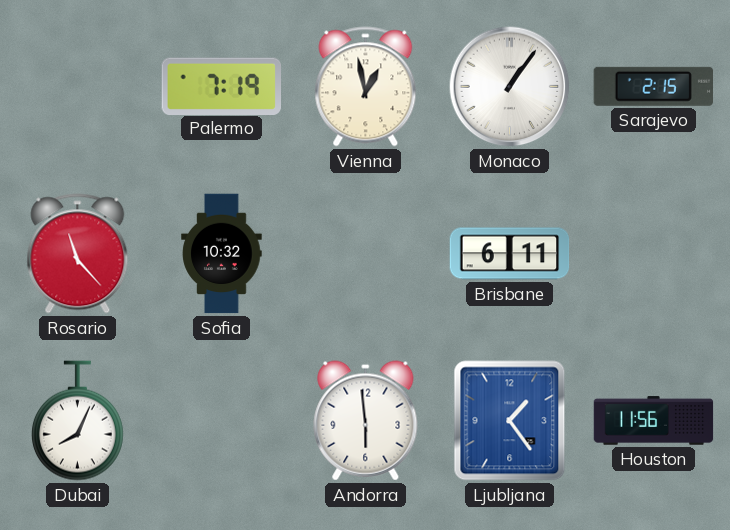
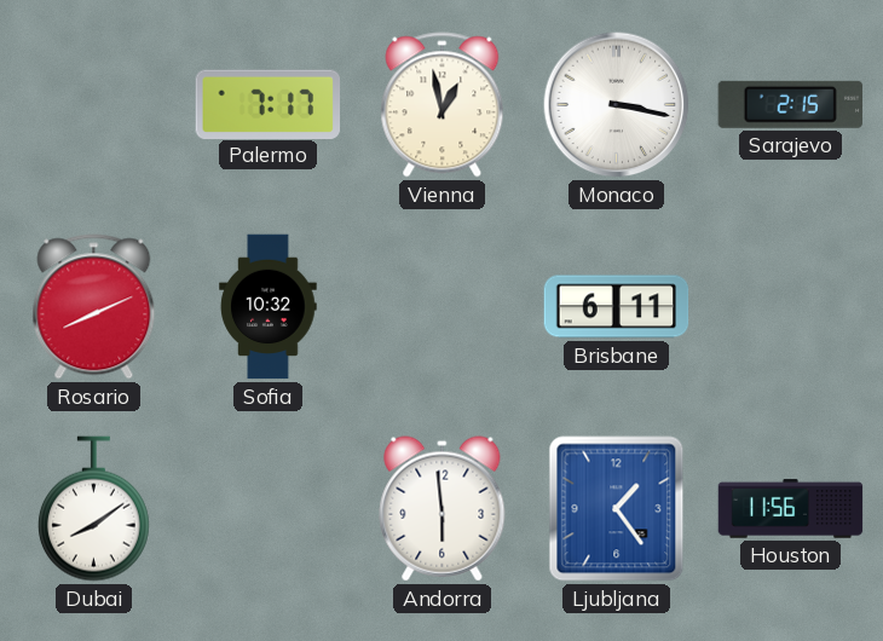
Palermo: 7:19 -> 7:17 (267, 104)
Monaco: 1:06 -> 3:17 (617, 105)
Rosario: 11:23 -> 8:11 (94, 307)
Dubai: 8:04 -> 8:09 (93, 509)
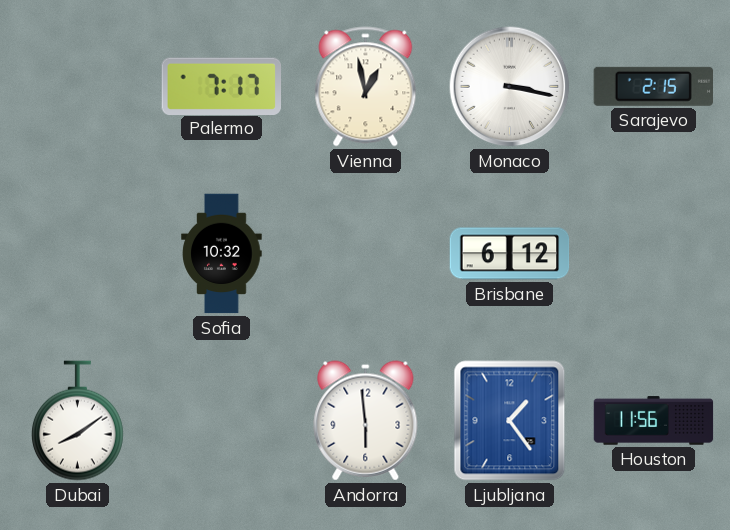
Rosario: 8:11 -> none (94, 307)
Brisbane: 6:11 -> 6:12 (510, 254)
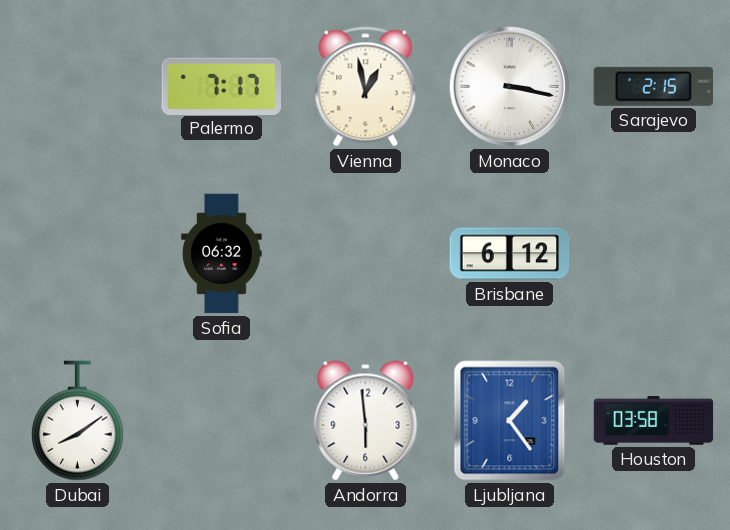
Sofia: 10:32 -> 06:32 (222, 254)
Houston: 11:56 -> 03:58 (654, 421)
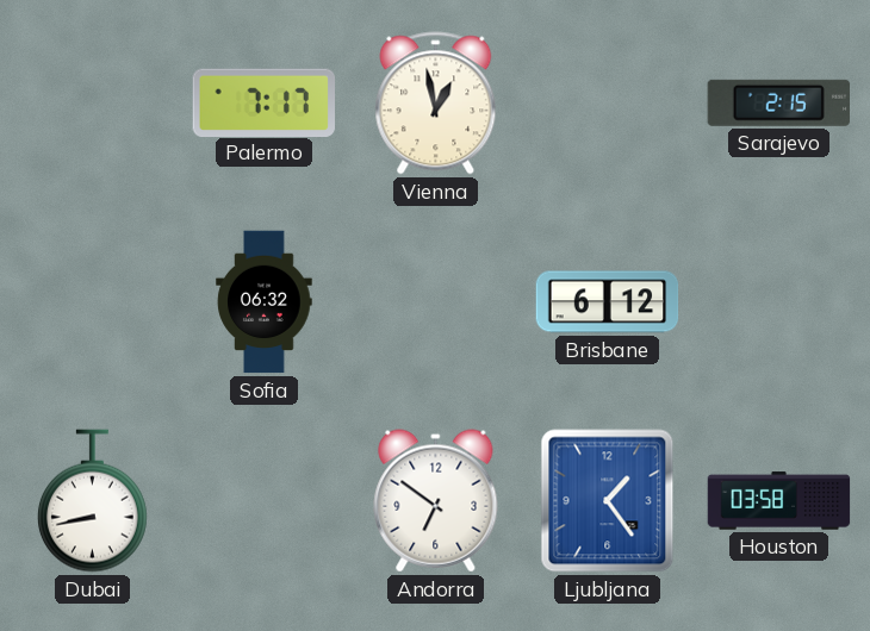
Monaco: 3:17 -> none (510, 87)
Dubai: 8:09 -> 8:43 (92, 501)
Andorra: 5:59 -> 6:51 (436, 501)
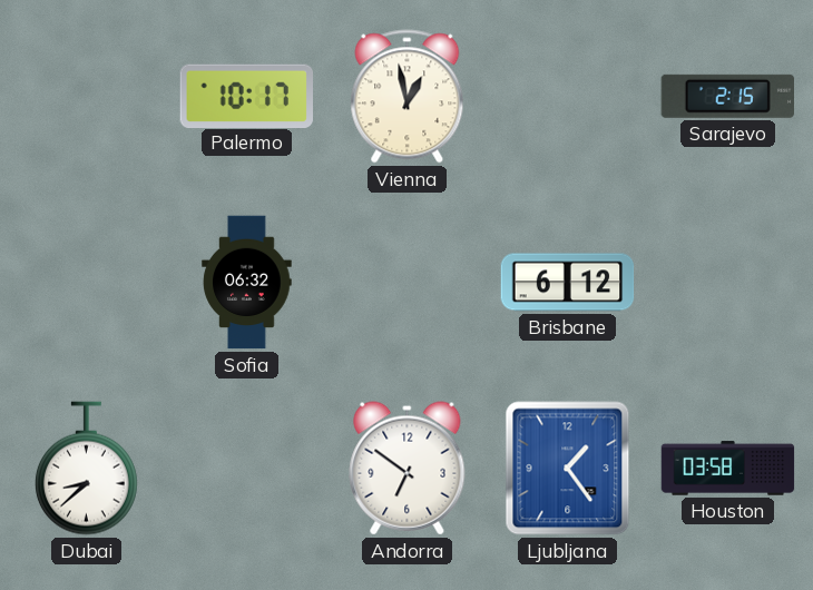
Palermo: 7:17 -> 10:17 (246, 96)
Dubai: 8:43 -> 8:38 (86, 469)
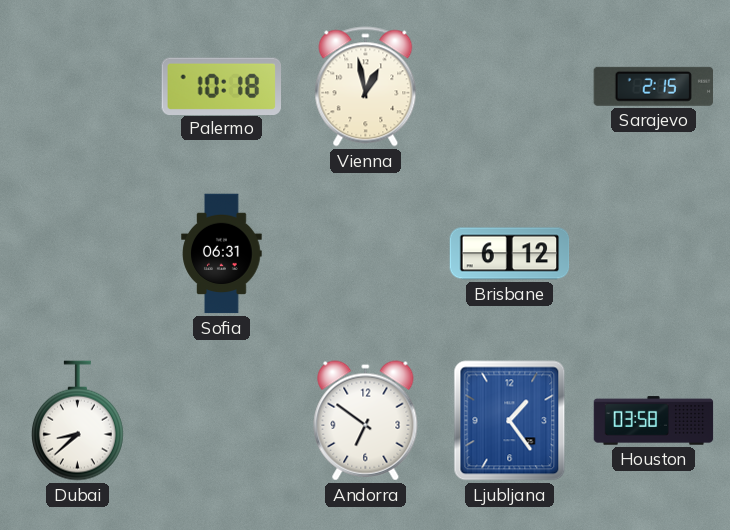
Palermo: 10:17 -> 10:18 (221, 86)
Sofia: 06:32 -> 06:31 (222, 254)
